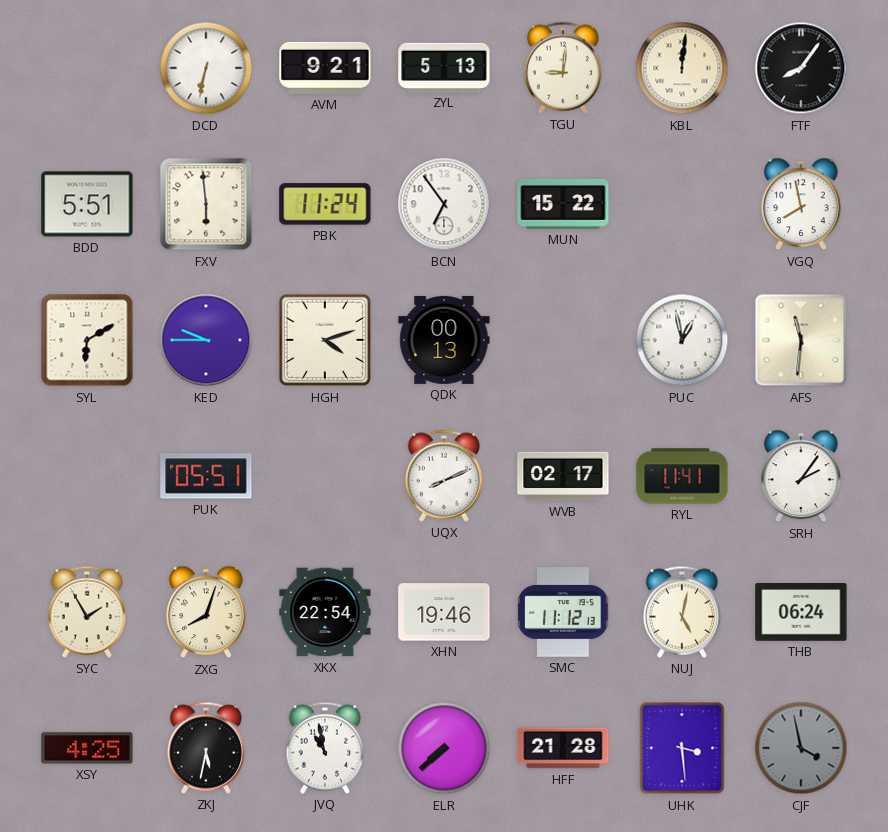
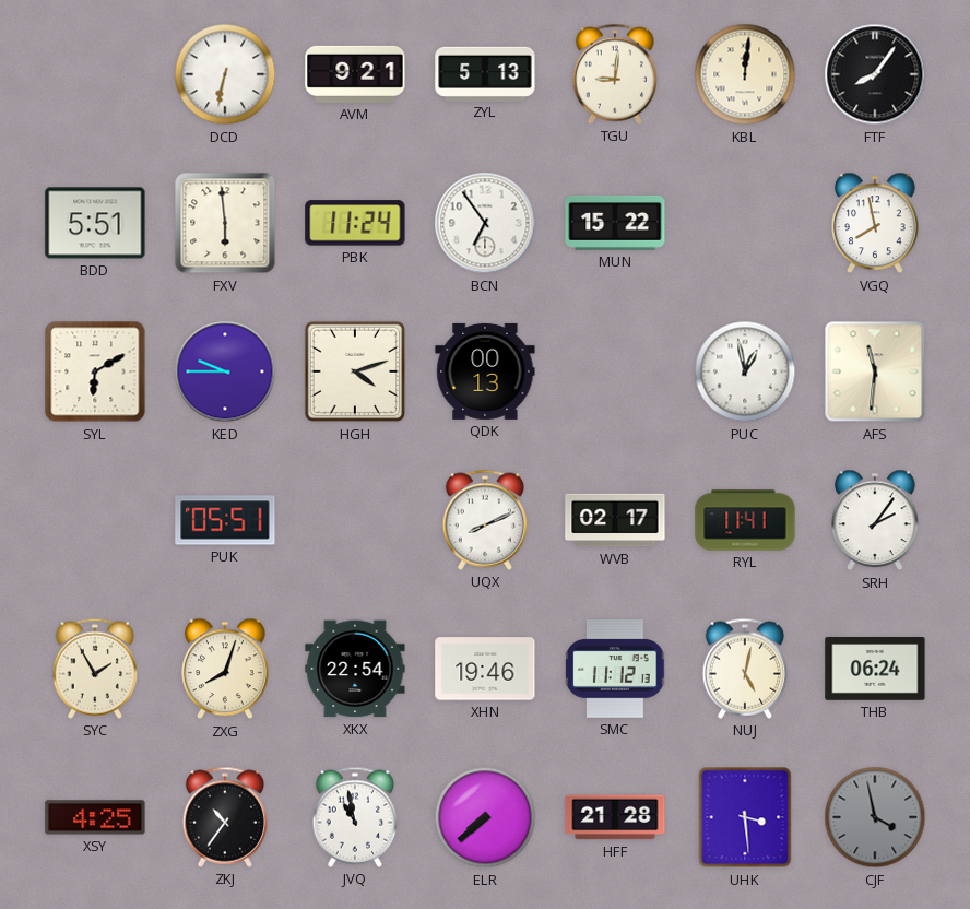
ZKJ: 5:32 -> 10:36 (224, 817)
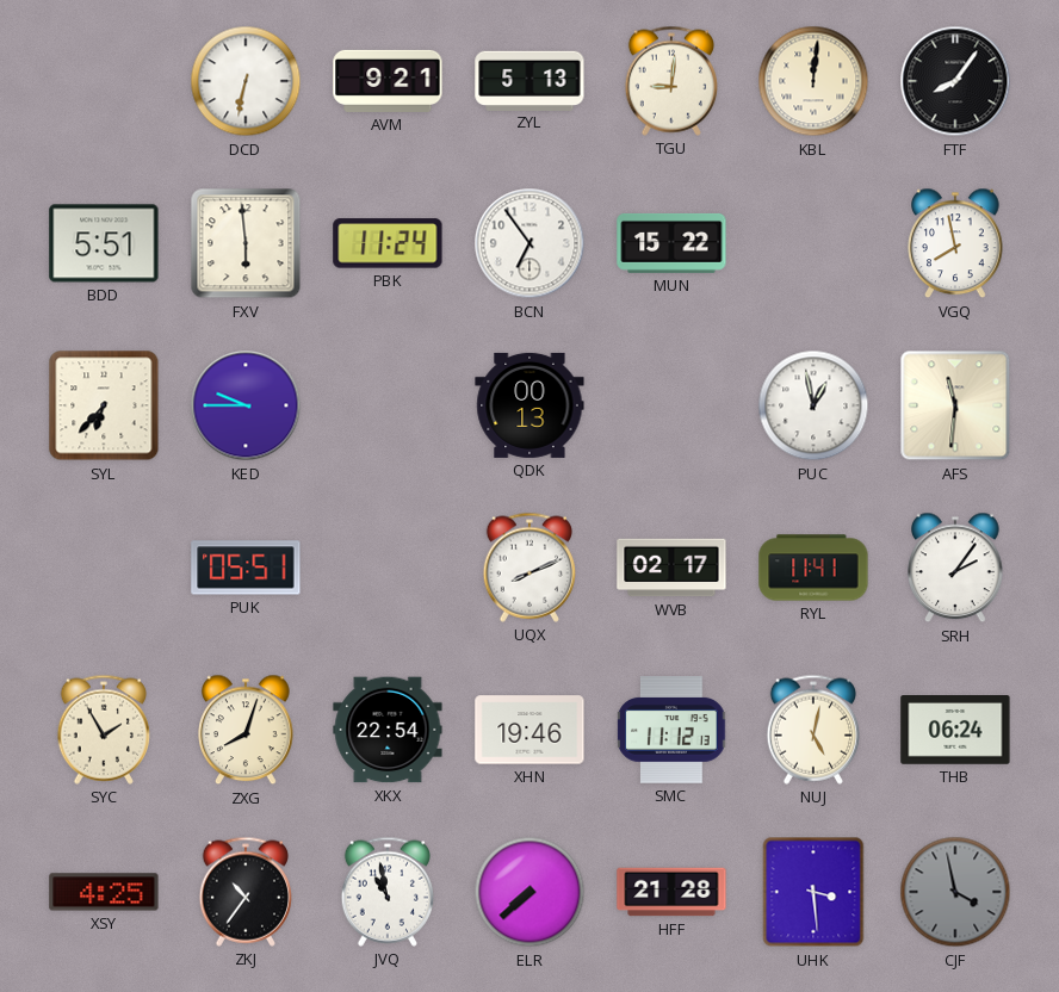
SYL: 6:10 -> 6:37 (104, 405)
HGH: 4:12 -> none (355, 371)
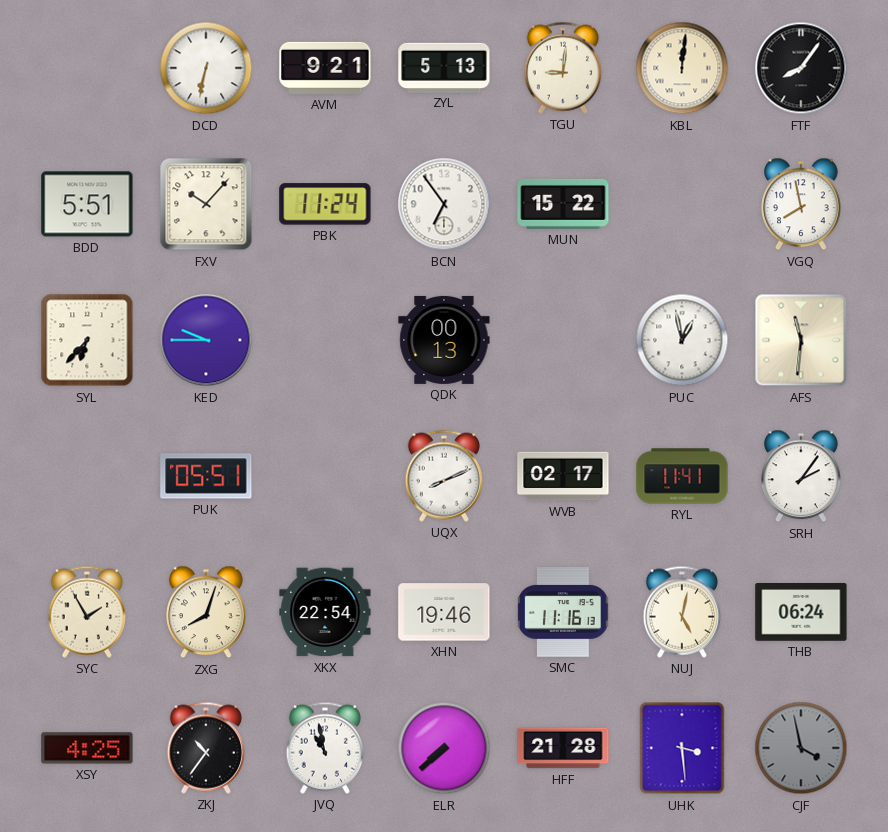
FXV: 5:59 -> 10:07 (206, 204)
SMC: 11:12 -> 11:16 (563, 612)
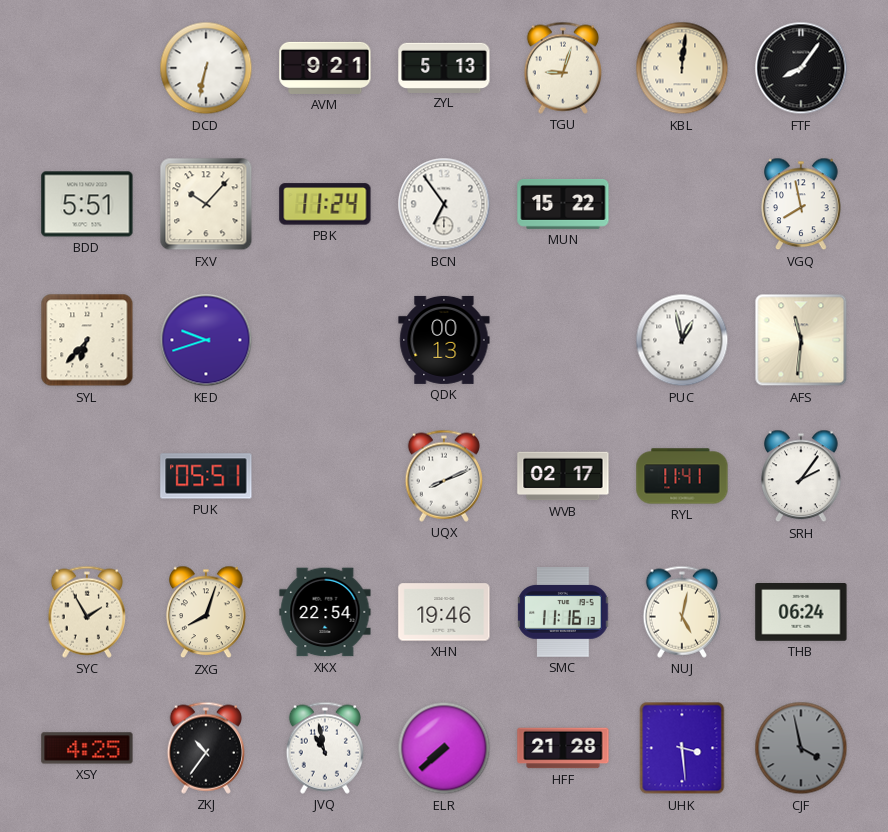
TGU: 9:01 -> 9:03 (562, 68)
KED: 9:45 -> 9:42 (206, 340)
